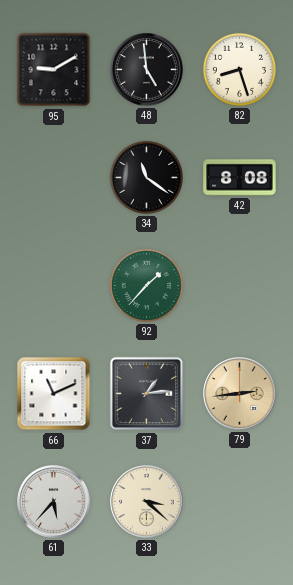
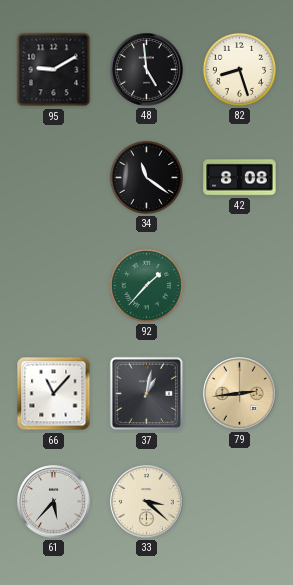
66: 11:11 -> 11:07 (54, 394)
37: 1:14 -> 1:02 (147, 394)
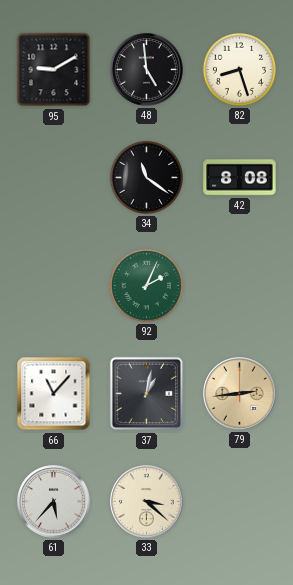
92: 1:37 -> 2:04 (146, 285)
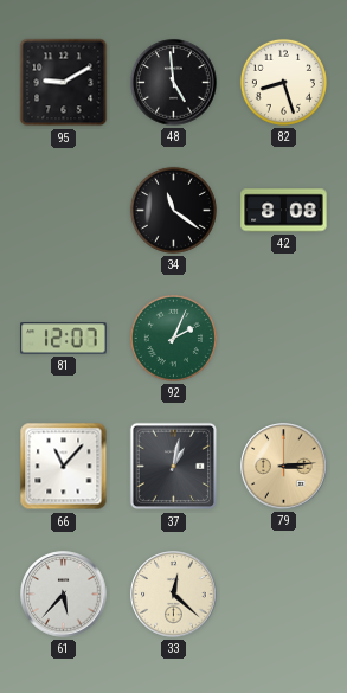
81: none -> 12:07 (64, 339)
79: 2:44 -> 3:14 (284, 467)
33: 3:22 -> 12:22 (174, 595)
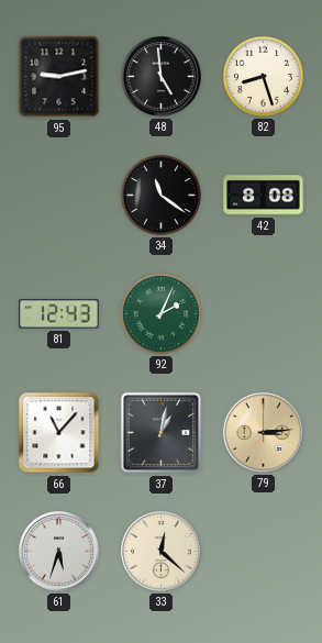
95: 9:10 -> 9:13 (59, 77)
81: 12:07 -> 12:43 (59, 314)
61: 5:37 -> 5:33 (59, 552)
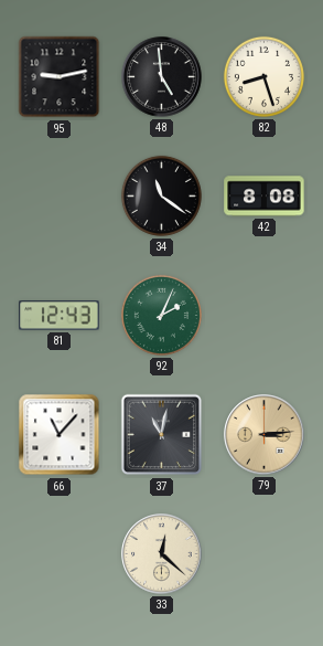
37: 1:02 -> 11:02 (162, 435)
61: 5:33 -> none (59, 552)
